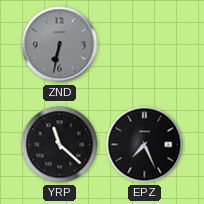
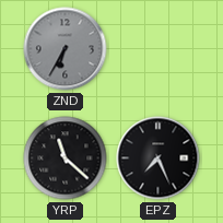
ZND: 6:32 -> 6:35 (66, 49)
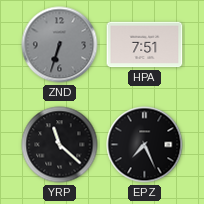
ZND: 6:35 -> 6:33 (60, 45)
HPA: none -> 7:51 (145, 45)
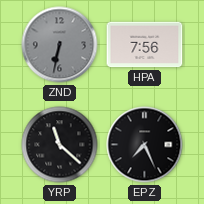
ZND: 6:33 -> 6:32 (60, 45)
HPA: 7:51 -> 7:56 (145, 45)
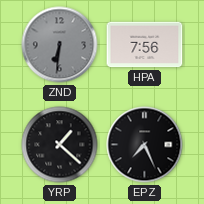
ZND: 6:32 -> 6:31 (60, 45)
YRP: 11:22 -> 1:22 (60, 145)
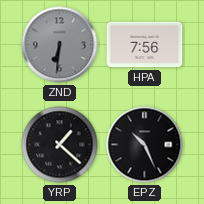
EPZ: 7:26 -> 10:26 (145, 145)
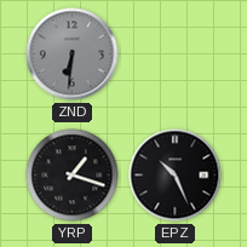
HPA: 7:56 -> none (145, 45)
YRP: 1:22 -> 1:18 (73, 176)
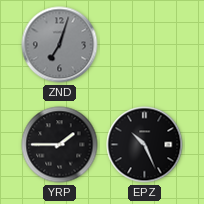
ZND: 6:31 -> 7:03 (60, 45)
YRP: 1:18 -> 1:45 (60, 145)
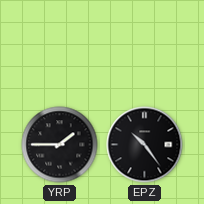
ZND: 7:03 -> none (60, 45)
EPZ: 10:26 -> 10:24 (145, 145)
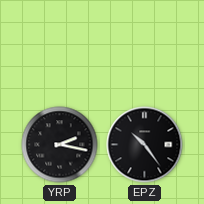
YRP: 1:45 -> 2:17 (60, 145)
